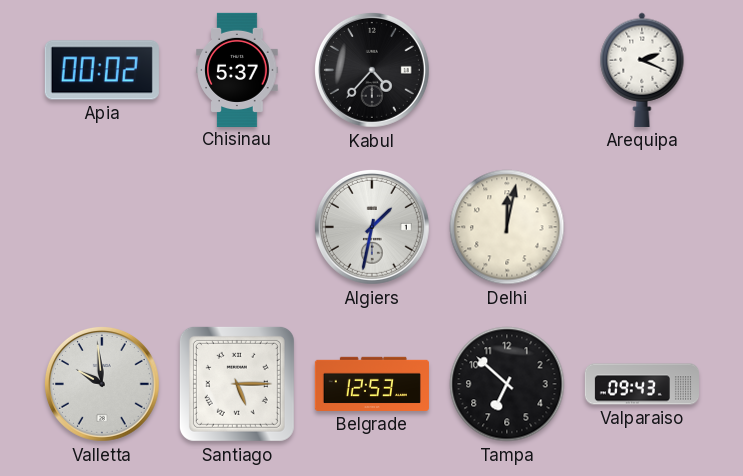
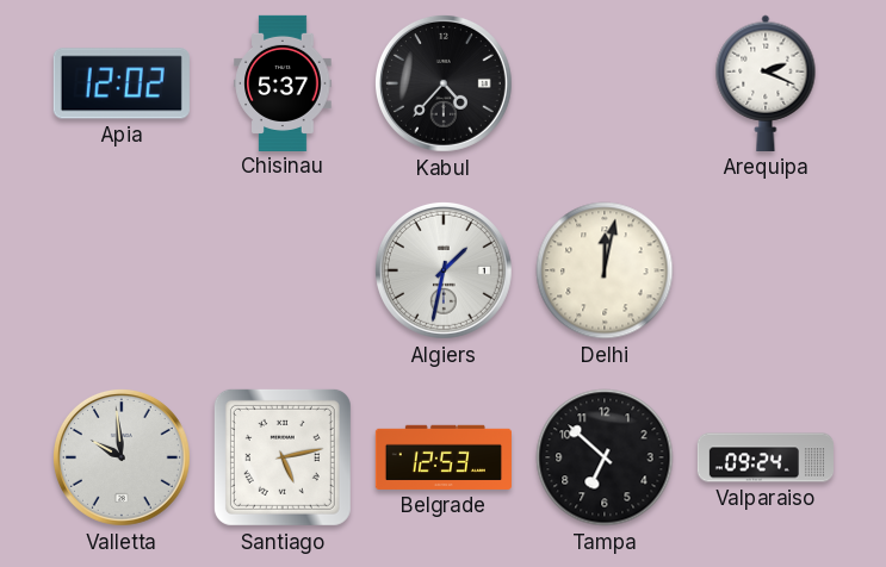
Apia: 00:02 -> 12:02 (122, 83)
Santiago: 5:15 -> 5:13 (283, 457)
Valparaiso: 09:43 -> 09:24 (764, 457)
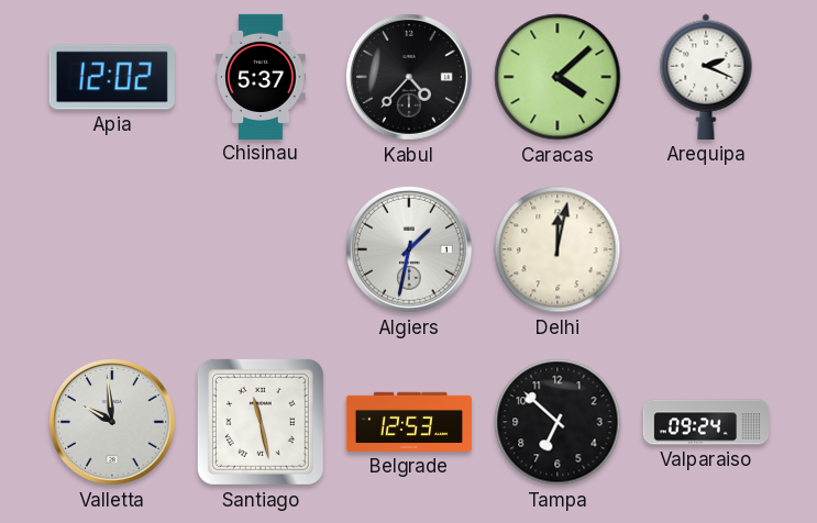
Caracas: none -> 4:08 (557, 77)
Santiago: 5:13 -> 11:28 (261, 422)
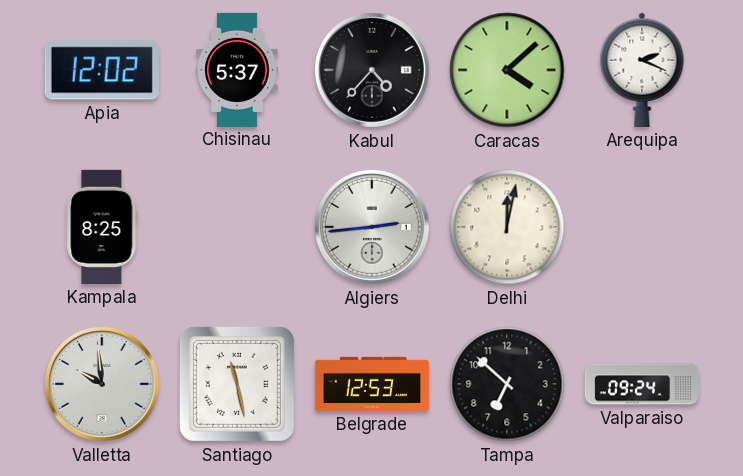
Kampala: none -> 8:25 (102, 227)
Algiers: 1:32 -> 2:44 (372, 227)
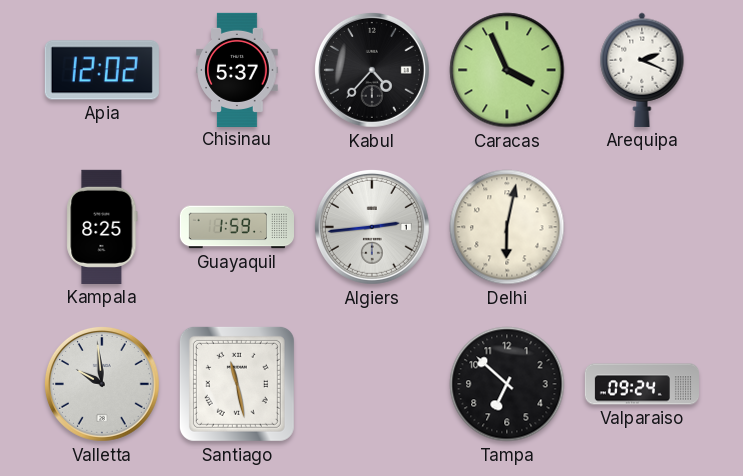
Caracas: 4:08 -> 3:56 (507, 70)
Guayaquil: none -> 1:59 (236, 227)
Delhi: 12:02 -> 6:02 (507, 227)
Belgrade: 12:53 -> none (372, 384)
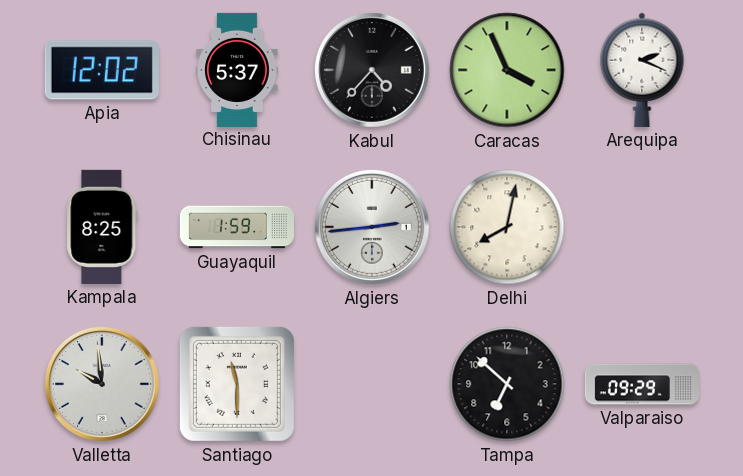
Delhi: 6:02 -> 8:02 (507, 227)
Santiago: 11:28 -> 11:30 (237, 384)
Valparaiso: 09:24 -> 09:29 (641, 384)
